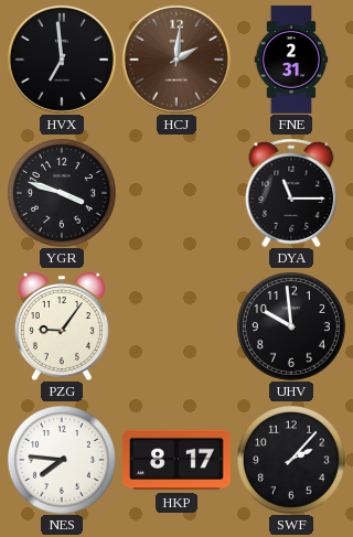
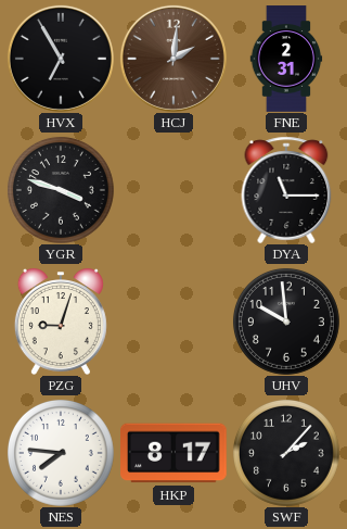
HVX: 6:59 -> 6:55 (61, 59)
PZG: 9:06 -> 9:03 (61, 322)
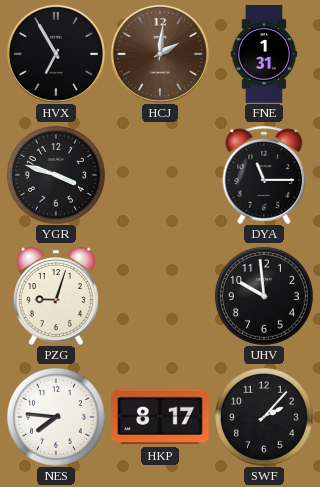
FNE: 2:31 -> 1:31 (264, 54)
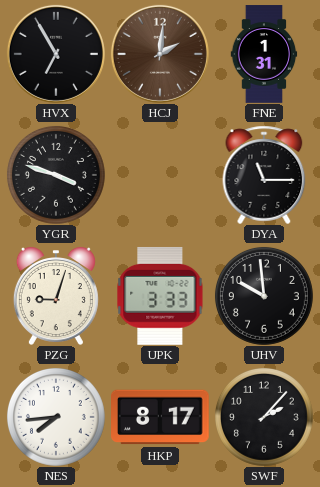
UPK: none -> 3:33 (160, 296)
NES: 7:46 -> 7:44 (56, 417)
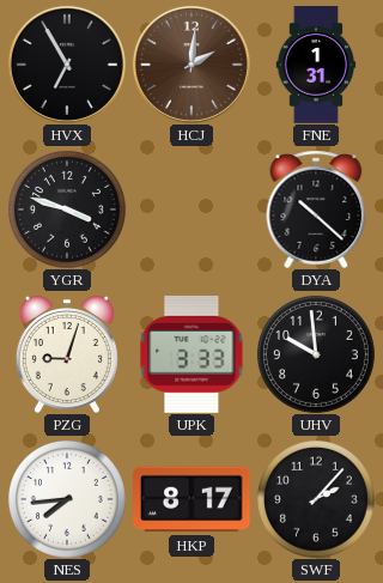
DYA: 11:15 -> 10:22 (316, 209)
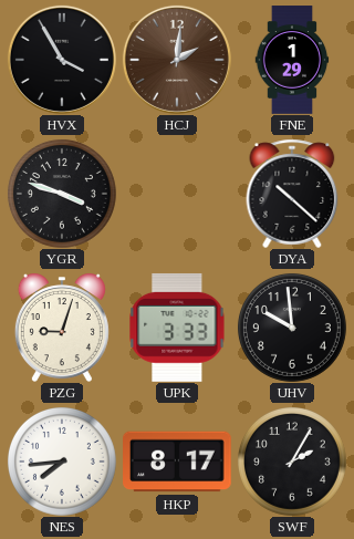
HVX: 6:55 -> 3:55 (62, 60)
FNE: 1:31 -> 1:29 (292, 60)
SWF: 2:07 -> 2:05 (292, 462)
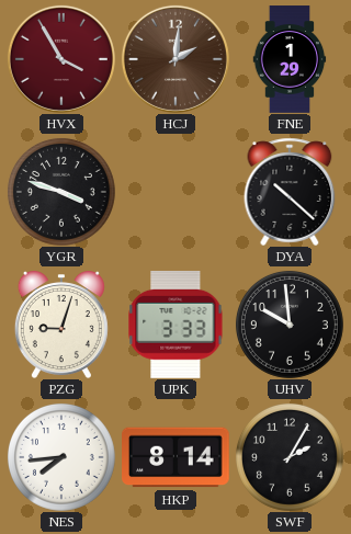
HVX dial: black -> burgundy (61, 59)
HKP: 8:17 -> 8:14 (177, 457)
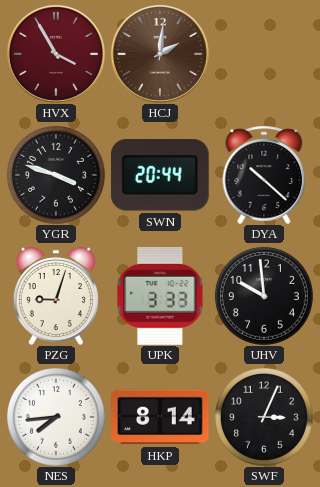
FNE: 1:29 -> none (290, 59)
SWN: none -> 20:44 (160, 175)
SWF: 2:05 -> 3:04 (264, 417)
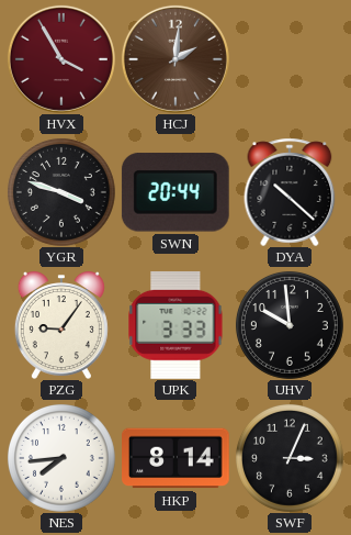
PZG: 9:03 -> 9:06 (61, 325)
